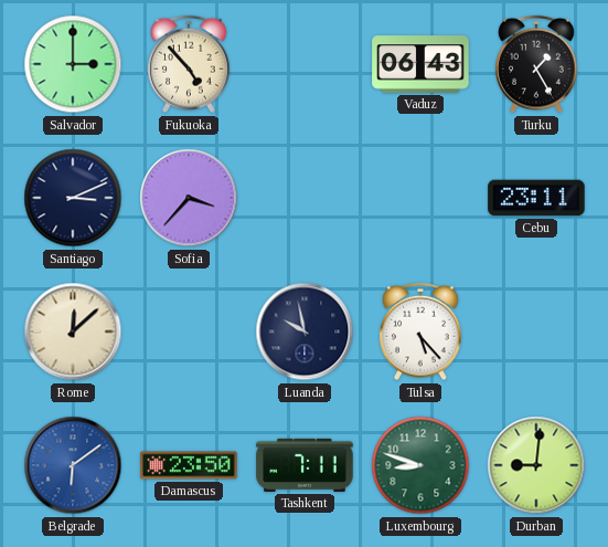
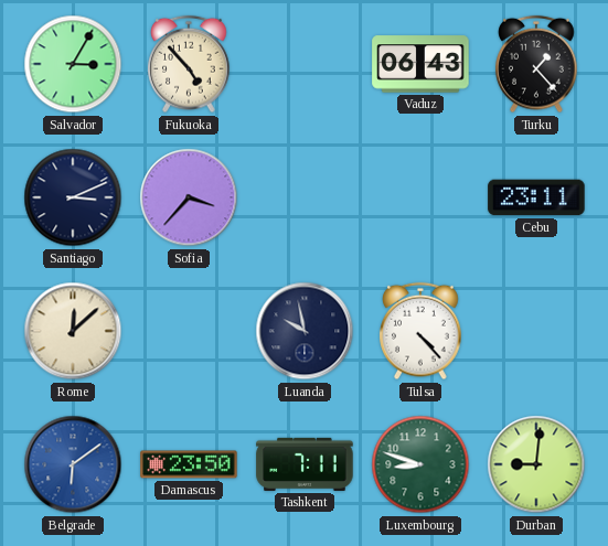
Salvador: 3:00 -> 3:05 (73, 64)
Turku: 1:25 -> 1:23 (536, 64)
Tulsa: 5:23 -> 4:23 (420, 331)
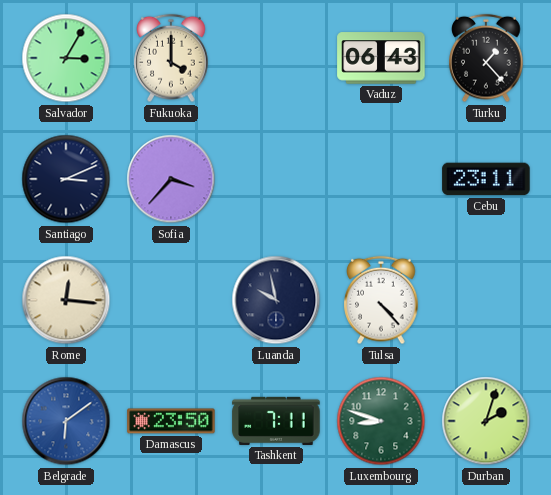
Fukuoka: 4:53 -> 4:00 (171, 58)
Rome: 12:08 -> 12:16 (66, 300)
Durban: 9:01 -> 2:03 (486, 421)
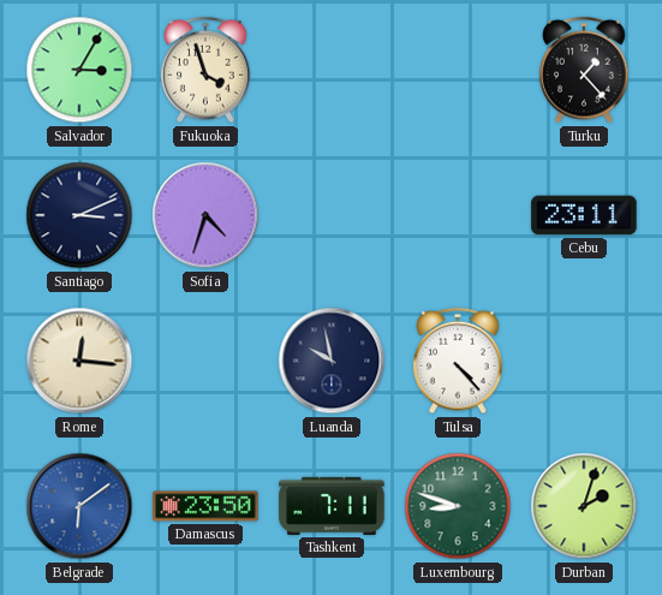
Fukuoka: 4:00 -> 3:57 (205, 70)
Vaduz: 06:43 -> none (381, 58)
Sofia: 3:37 -> 4:33 (205, 215)
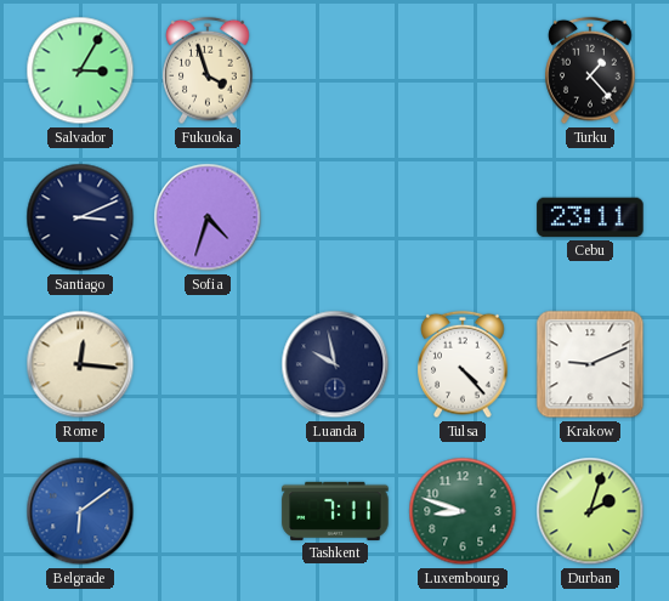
Krakow: none -> 9:11 (590, 364)
Damascus: 23:50 -> none (205, 506)
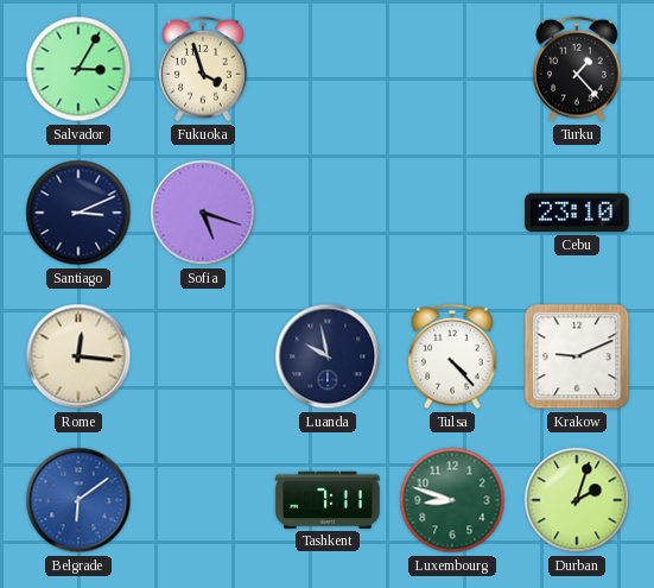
Sofia: 4:33 -> 5:18 (203, 213)
Cebu: 23:11 -> 23:10 (577, 213)
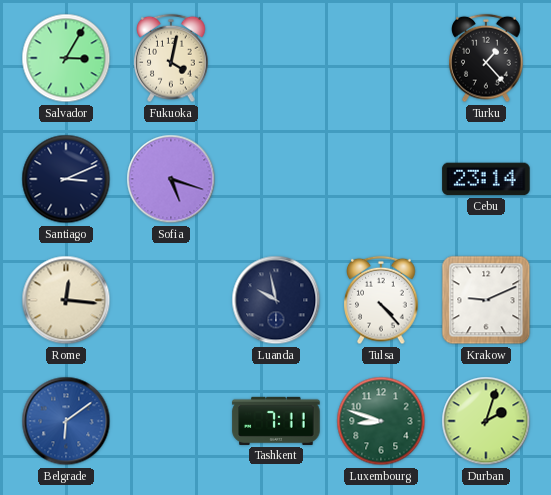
Fukuoka: 3:57 -> 4:02 (171, 58)
Cebu: 23:10 -> 23:14 (486, 179)
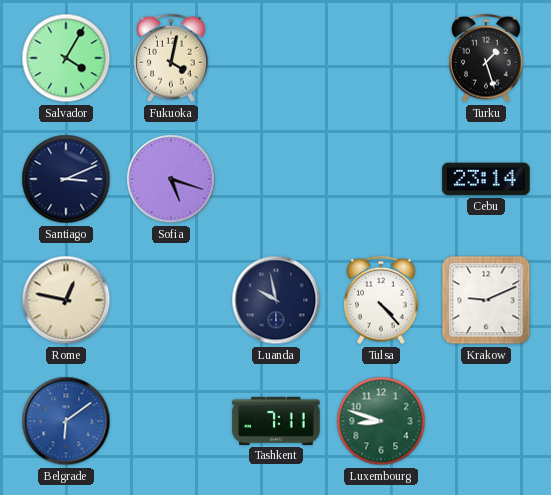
Salvador: 3:05 -> 4:05 (66, 58)
Turku: 1:23 -> 1:27 (486, 58)
Rome: 12:16 -> 12:47 (66, 300)
Durban: 2:03 -> none (486, 421)
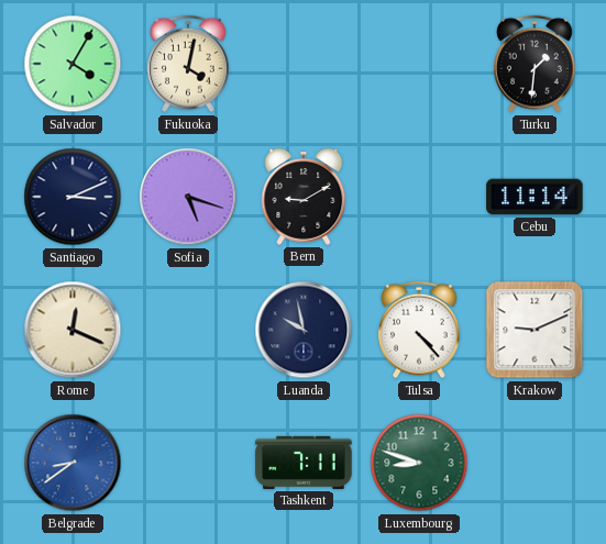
Turku: 1:27 -> 1:31 (535, 64)
Bern: none -> 9:10 (304, 198)
Cebu: 23:14 -> 11:14 (535, 197)
Rome: 12:47 -> 12:19 (73, 330)
Belgrade: 6:09 -> 8:39 (73, 463)
